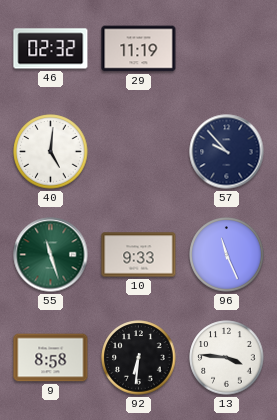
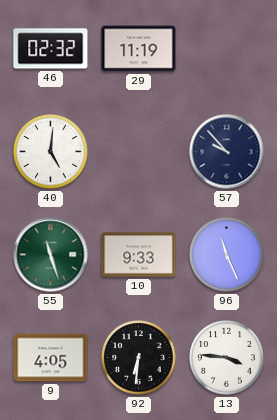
9: 8:58 -> 4:05 (51, 358)
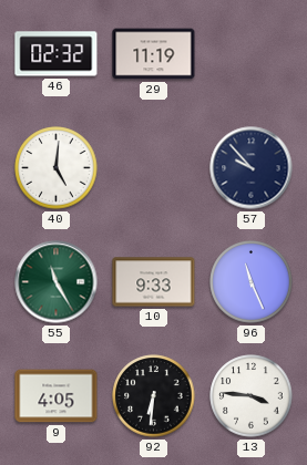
55: 11:27 -> 11:25 (57, 282)
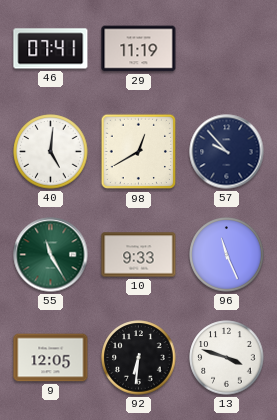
46: 02:32 -> 07:41 (51, 49)
98: none -> 12:40 (139, 152)
9: 4:05 -> 12:05 (51, 358)
13: 3:46 -> 3:48 (227, 358)
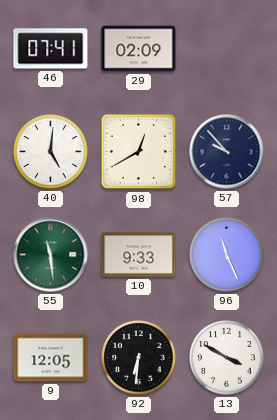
29: 11:19 -> 02:09 (139, 49)
55: 11:25 -> 11:29 (51, 255)
13: 3:48 -> 3:50 (227, 358)
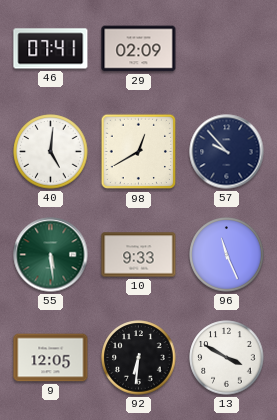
55: 11:29 -> 5:29 (51, 255)
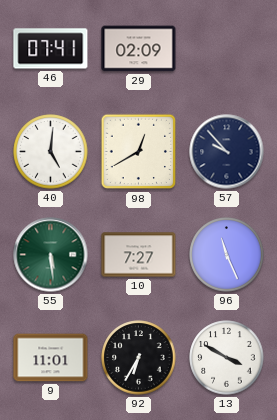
10: 9:33 -> 7:27 (139, 255)
9: 12:05 -> 11:01 (51, 358)
92: 6:31 -> 6:35 (139, 358)
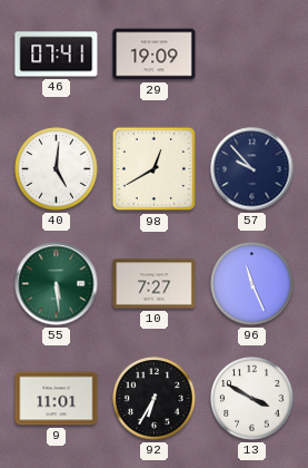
29: 02:09 -> 19:09 (155, 55)
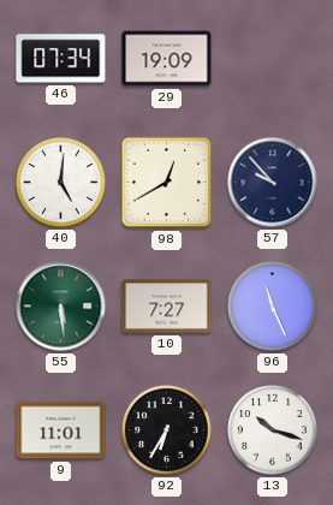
46: 07:41 -> 07:34 (61, 59)
13: 3:50 -> 10:18 (273, 430)
